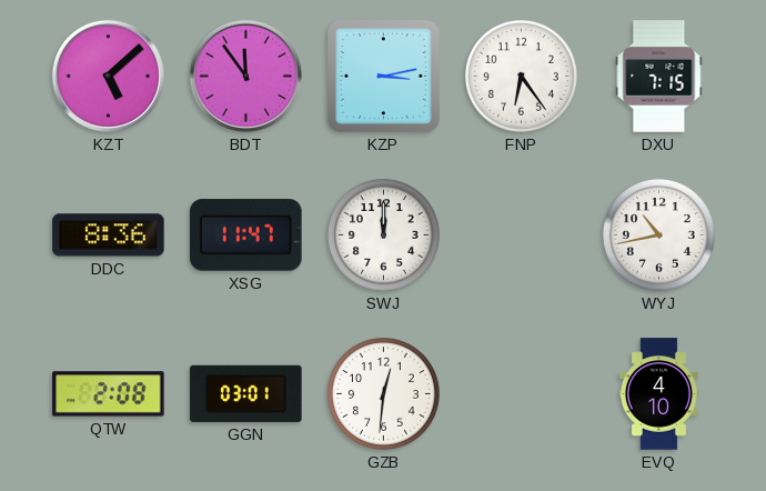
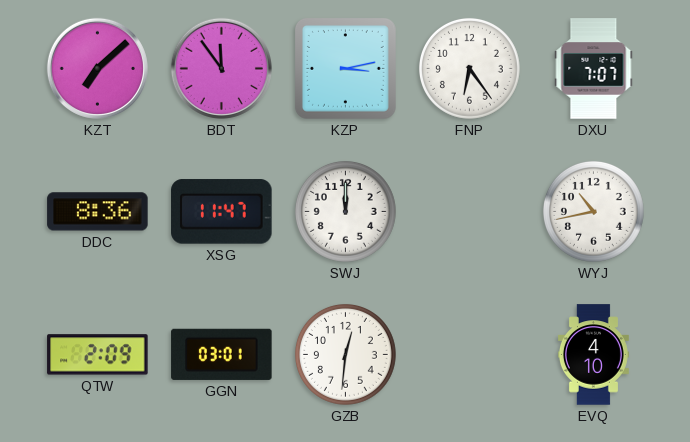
KZT: 5:08 -> 7:08 (97, 68)
DXU: 7:15 -> 7:07 (594, 69)
QTW: 2:08 -> 2:09 (98, 355)
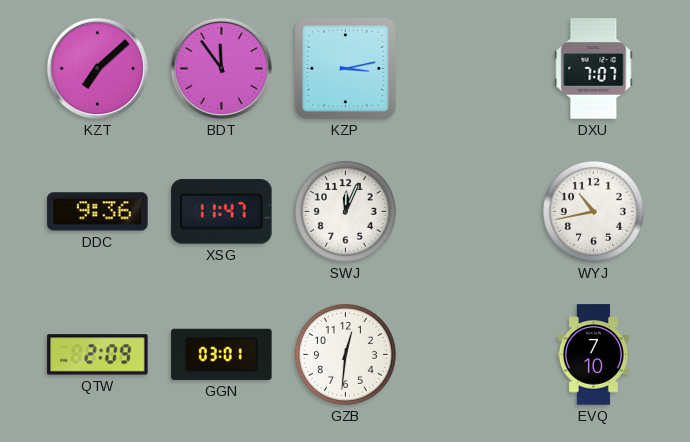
FNP: 6:24 -> none (469, 68)
DDC: 8:36 -> 9:36 (98, 212)
SWJ: 12:00 -> 12:04 (345, 211)
EVQ: 4:10 -> 7:10 (593, 355)
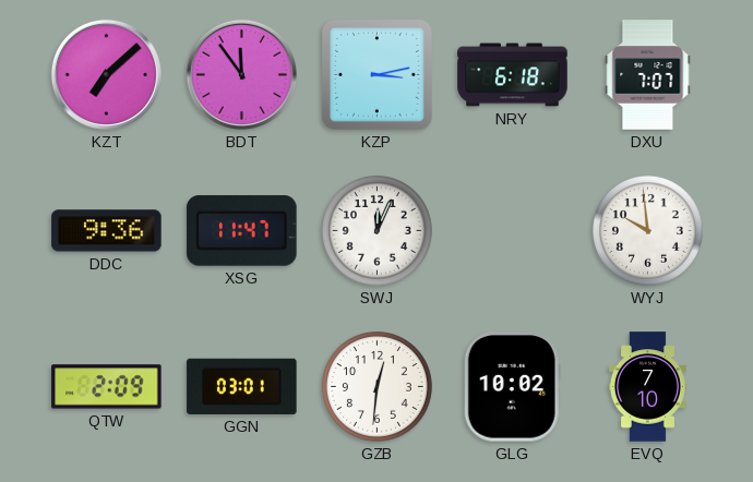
NRY: none -> 6:18 (513, 75)
WYJ: 10:43 -> 9:59 (647, 230)
GLG: none -> 10:02 (512, 387)
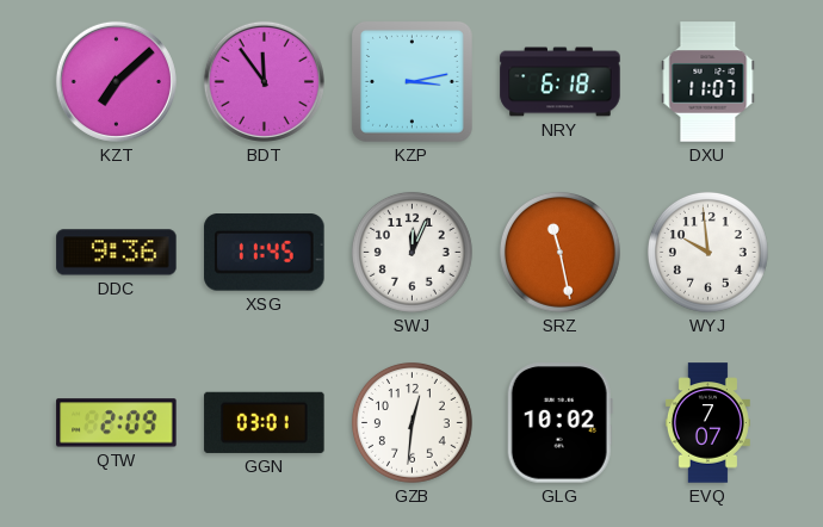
DXU: 7:07 -> 11:07 (708, 82)
XSG: 11:47 -> 11:45 (265, 253)
SRZ: none -> 11:28 (559, 252)
EVQ: 7:10 -> 7:07 (707, 423)
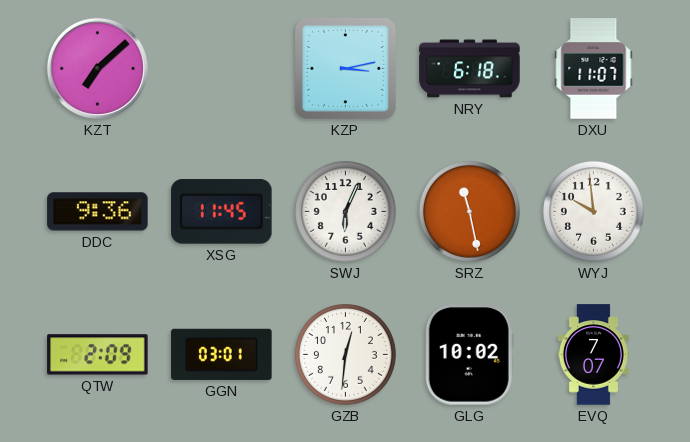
BDT: 11:54 -> none (264, 81)
SWJ: 12:04 -> 6:04 (345, 211)
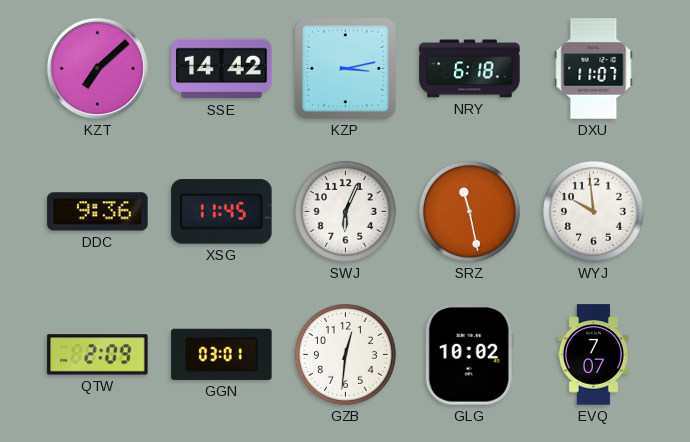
SSE: none -> 14:42 (222, 69)
